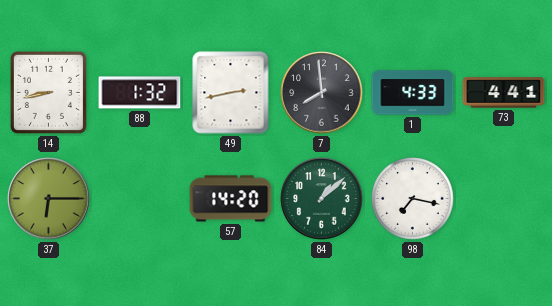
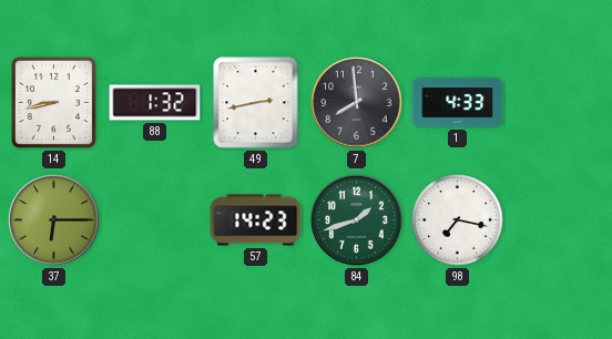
73: 4:41 -> none (504, 93)
57: 14:20 -> 14:23 (256, 220)
84: 1:08 -> 1:42 (357, 220)
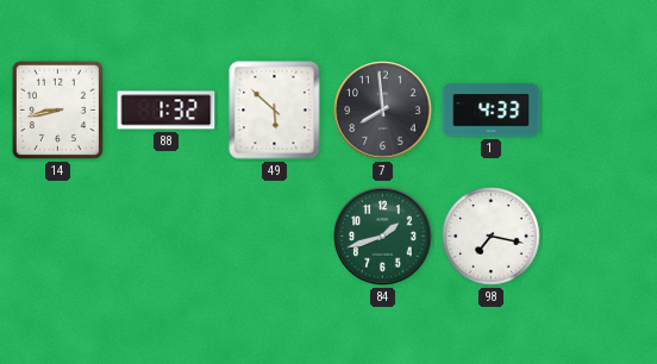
49: 2:43 -> 5:52 (275, 111)
37: 6:15 -> none (54, 220)
57: 14:23 -> none (256, 220)
